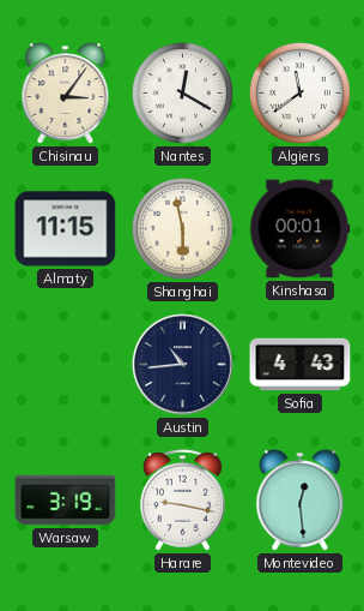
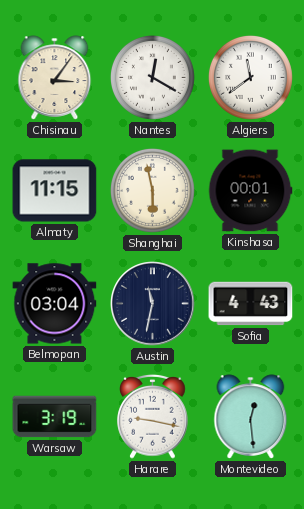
Belmopan: none -> 03:04 (55, 304)
Austin: 10:44 -> 11:32 (153, 304)
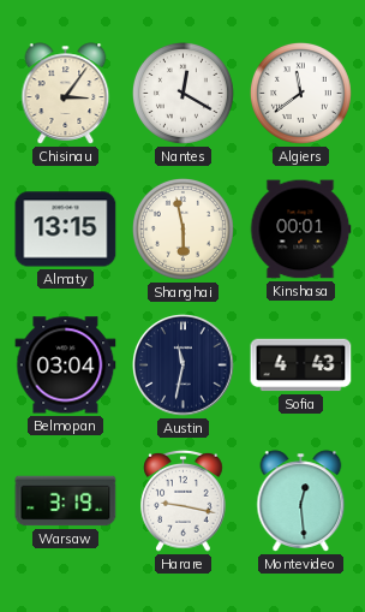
Almaty: 11:15 -> 13:15 (66, 230)
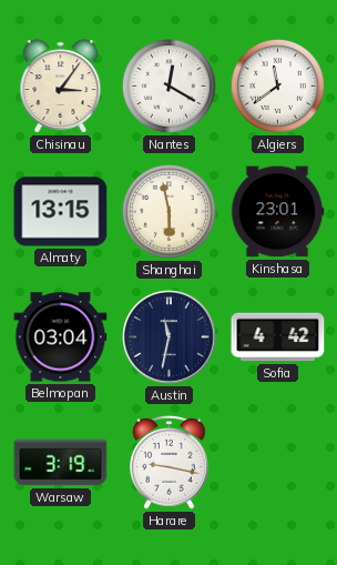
Kinshasa: 00:01 -> 23:01 (277, 212)
Sofia: 4:43 -> 4:42 (278, 337)
Montevideo: 12:29 -> none (301, 501)
